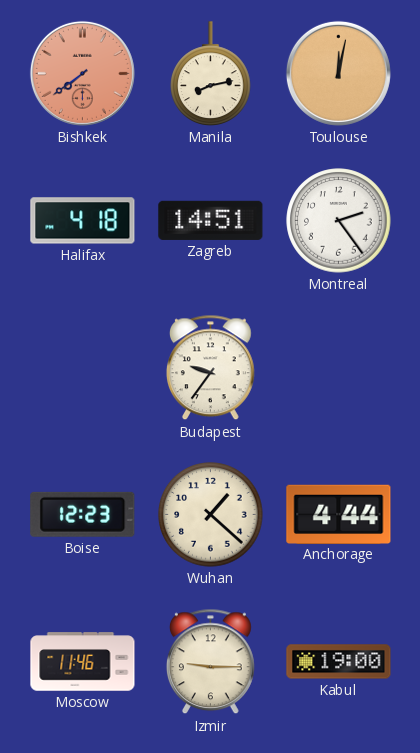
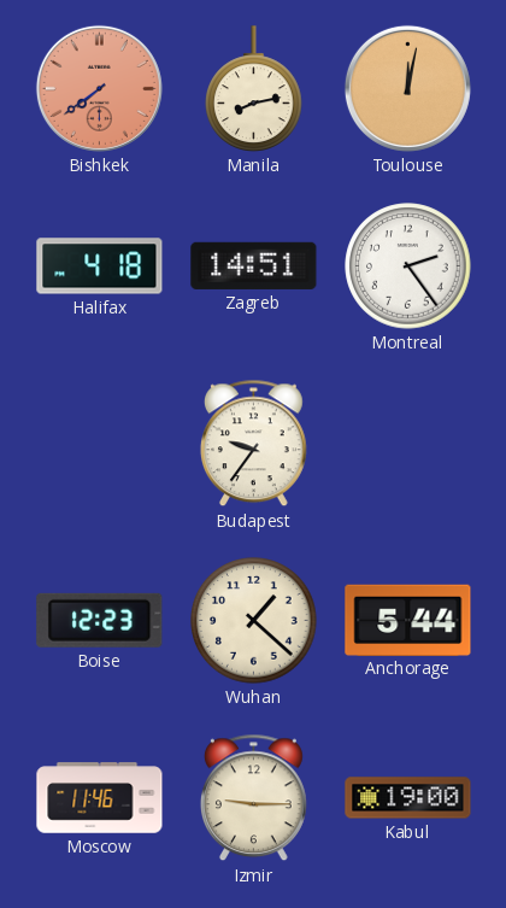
Anchorage: 4:44 -> 5:44 (408, 620)
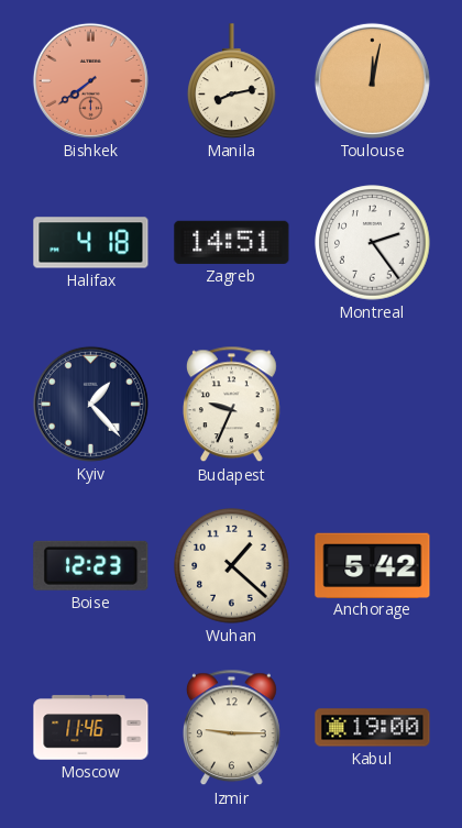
Kyiv: none -> 1:23 (90, 404)
Budapest: 9:36 -> 9:34 (231, 405)
Anchorage: 5:44 -> 5:42 (373, 565)
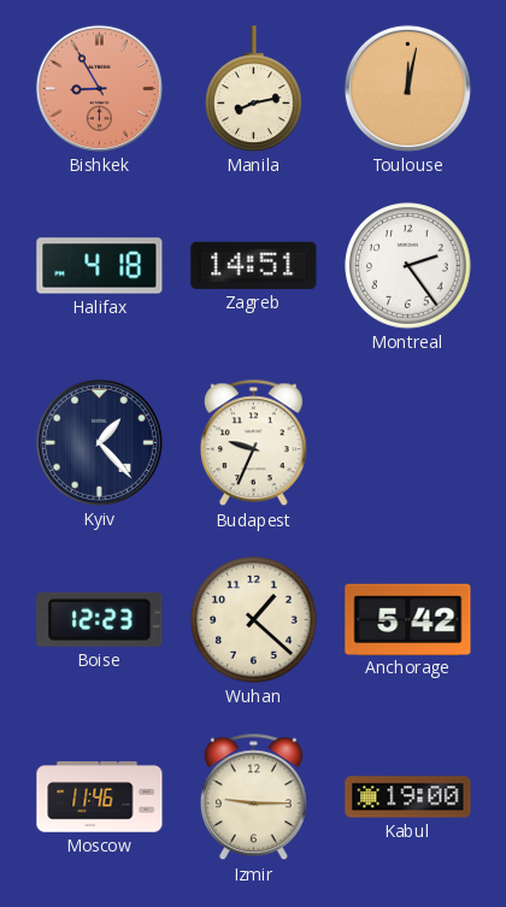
Bishkek: 7:39 -> 8:55 (99, 88)
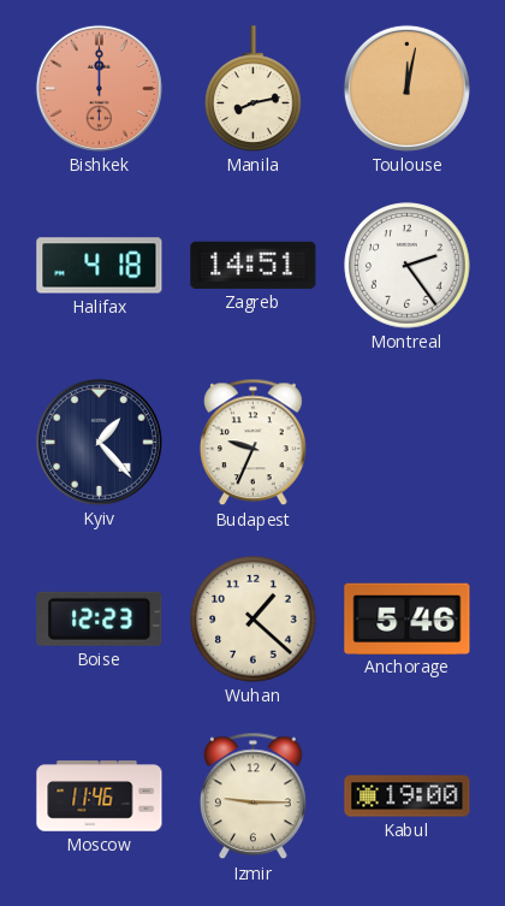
Bishkek: 8:55 -> 12:00 (99, 88)
Anchorage: 5:42 -> 5:46 (408, 618)
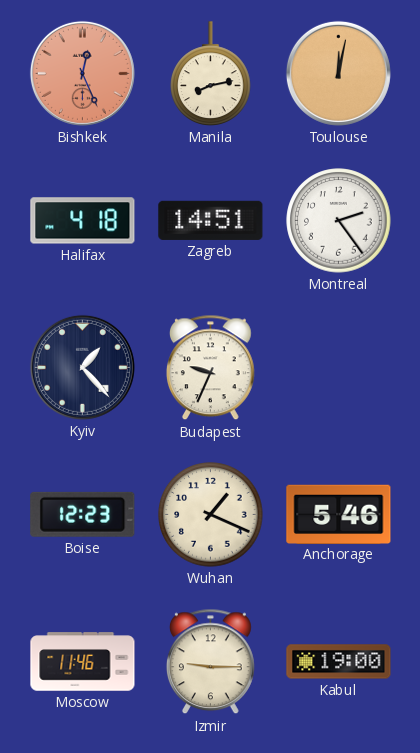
Bishkek: 12:00 -> 12:26 (82, 73)
Wuhan: 1:22 -> 1:19 (211, 515)
